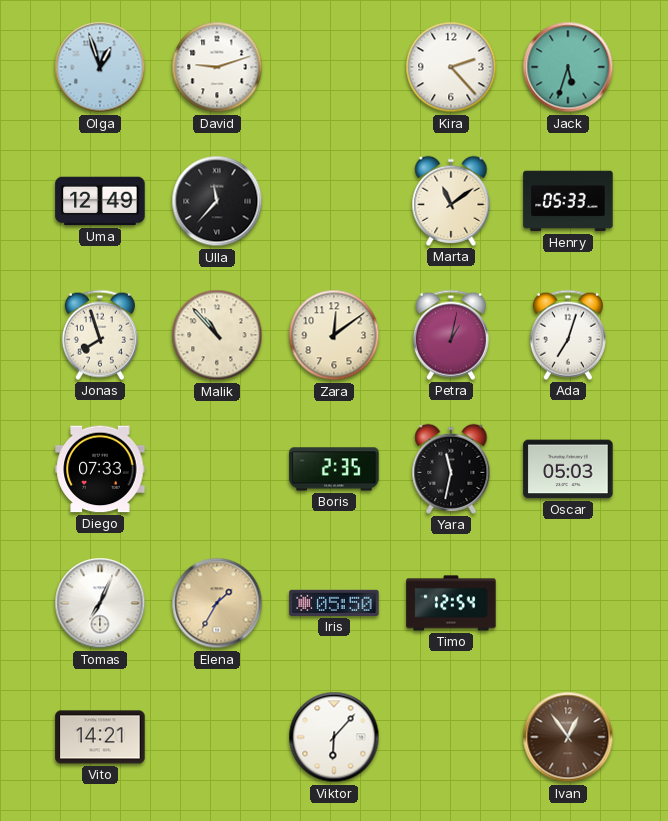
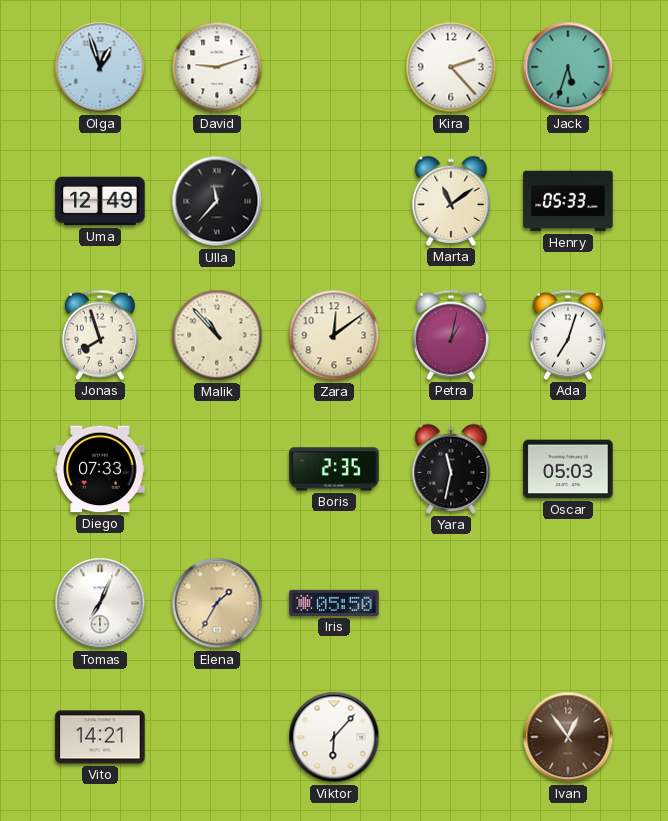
Timo: 12:54 -> none (451, 603)
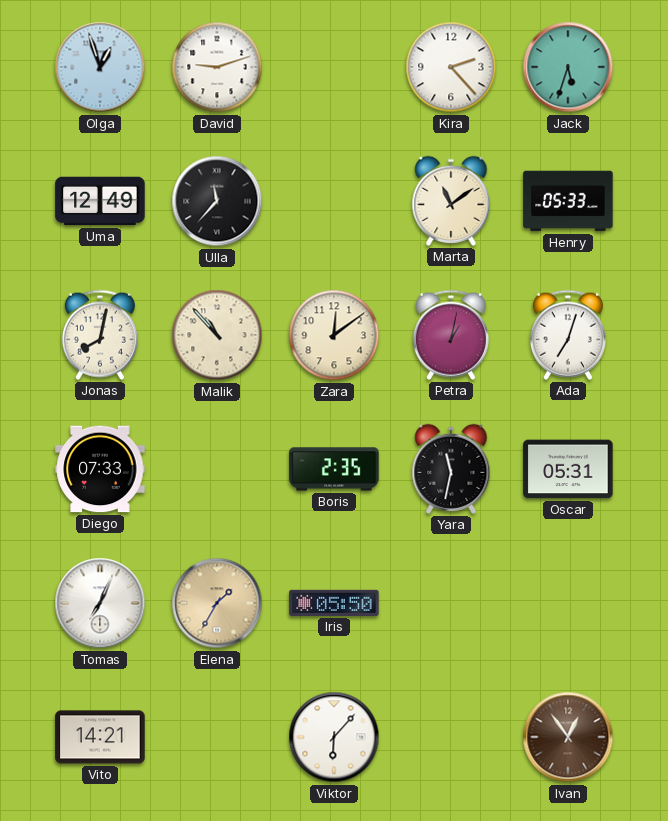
Jonas: 7:57 -> 8:02 (100, 335)
Oscar: 05:03 -> 05:31 (568, 469)
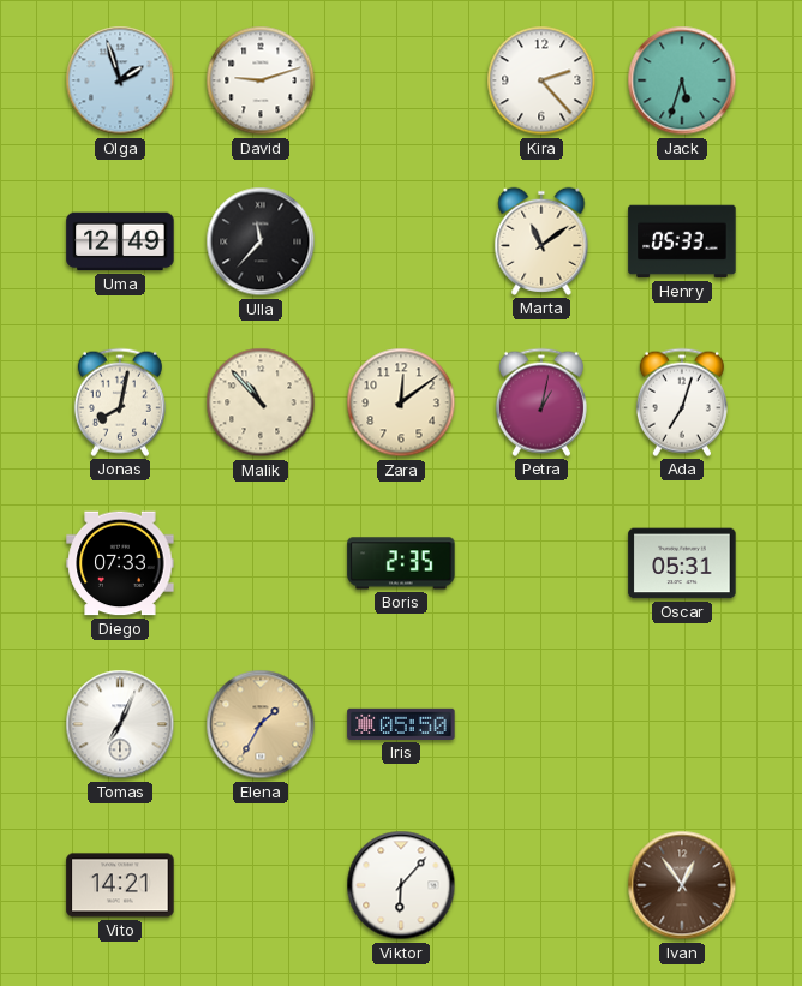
Olga: 12:57 -> 1:57 (120, 80)
Yara: 11:32 -> none (451, 469)
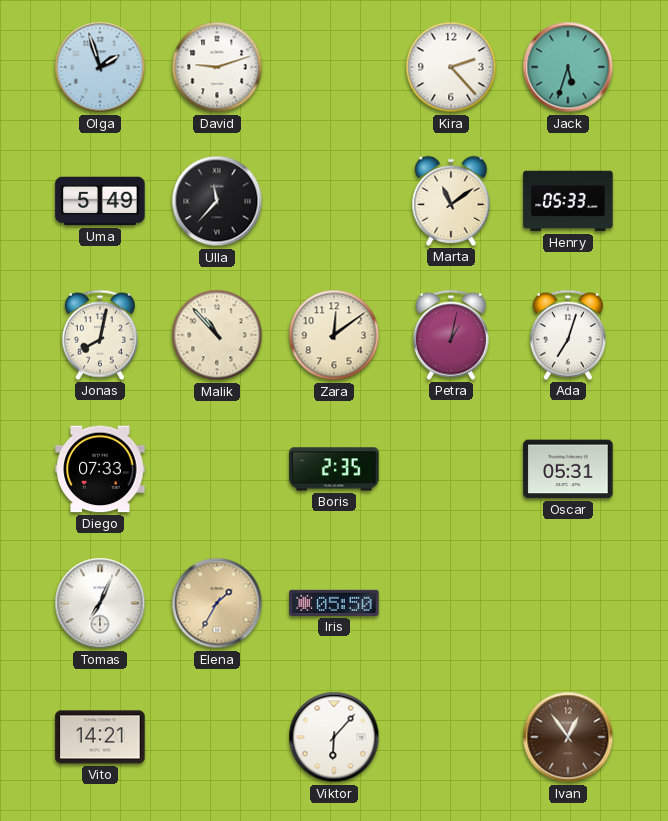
Uma: 12:49 -> 5:49 (100, 201)
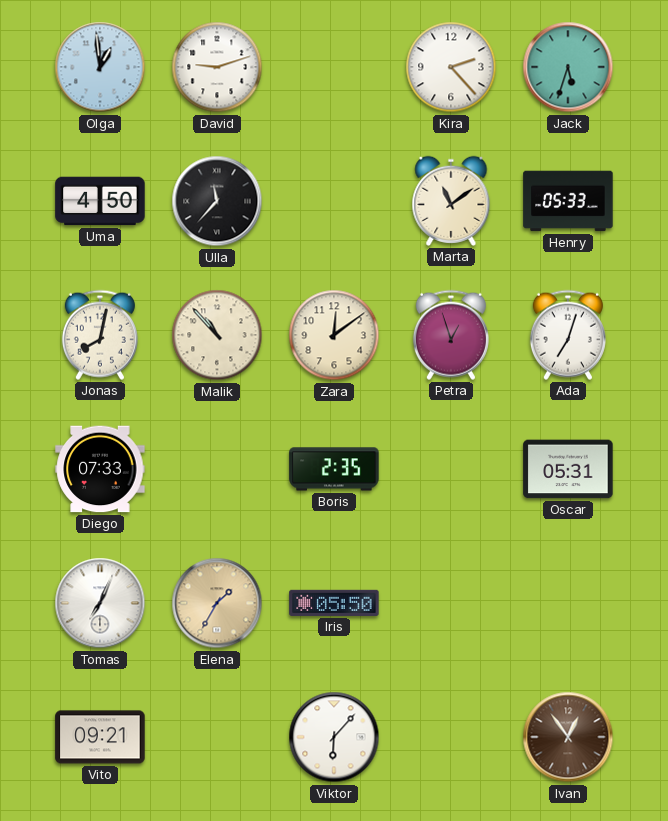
Olga: 1:57 -> 12:59 (100, 67)
Uma: 5:49 -> 4:50 (100, 201)
Petra: 1:02 -> 12:57 (451, 335)
Vito: 14:21 -> 09:21 (100, 737)
